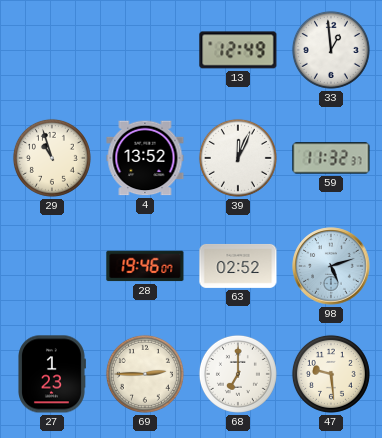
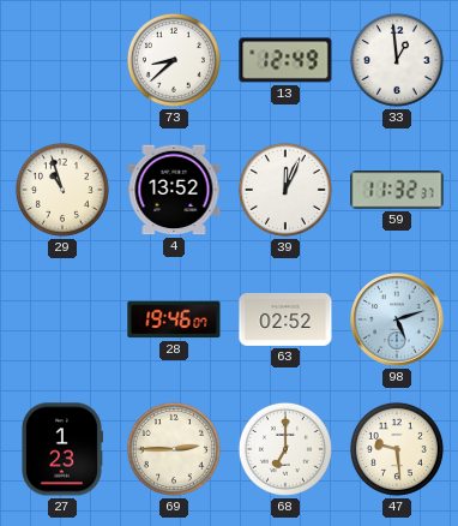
73: none -> 8:38 (174, 60)
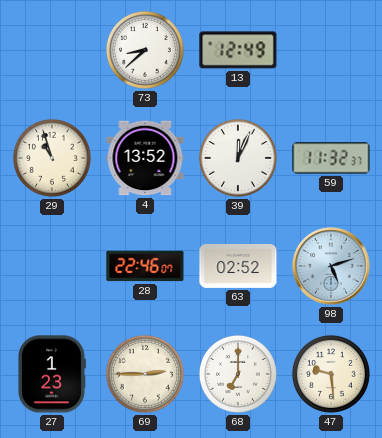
33: 12:59 -> none (397, 60)
28: 19:46 -> 22:46 (145, 266)
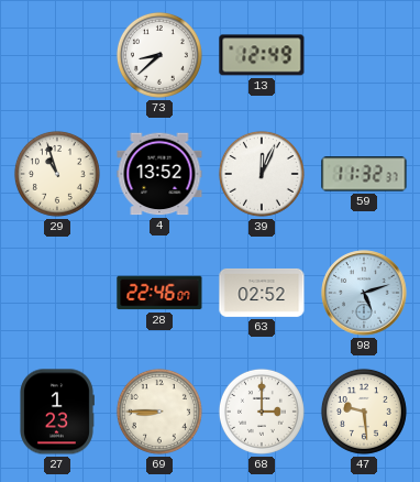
69: 2:45 -> 8:45 (159, 412)
68: 7:00 -> 3:00 (262, 412)
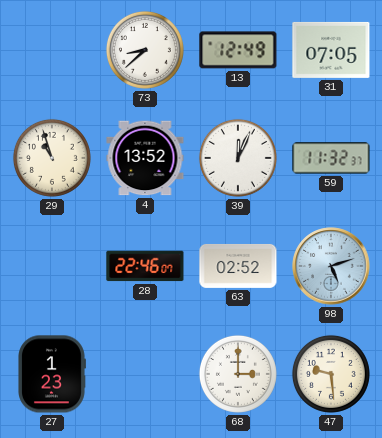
31: none -> 07:05 (331, 50)
69: 8:45 -> none (159, 412)
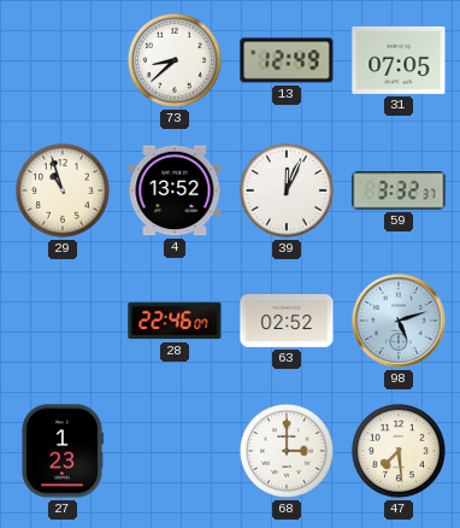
59: 11:32 -> 3:32 (399, 190)
47: 9:29 -> 7:29 (399, 451)
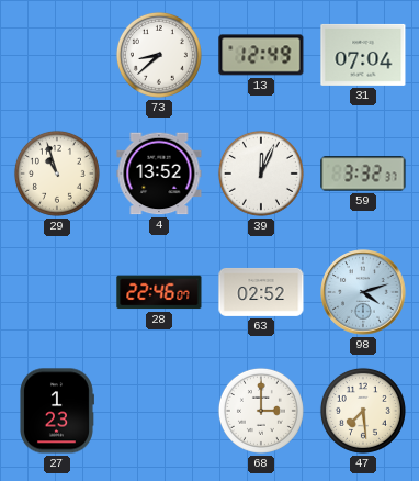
31: 07:05 -> 07:04 (363, 55)
98: 5:12 -> 4:12 (363, 292)
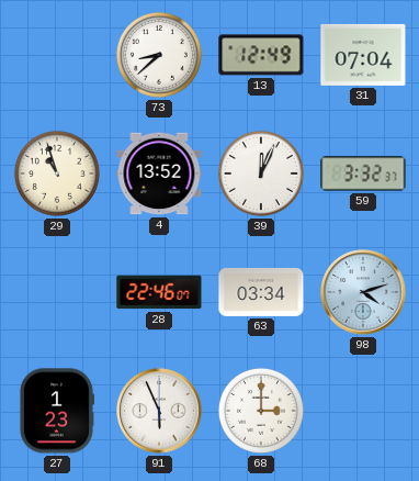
63: 02:52 -> 03:34 (261, 292)
91: none -> 5:56 (159, 411)
47: 7:29 -> none (363, 411)
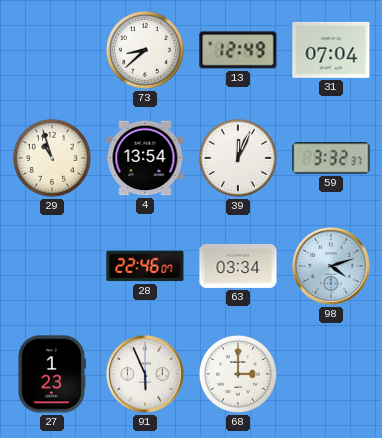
4: 13:52 -> 13:54 (145, 158)
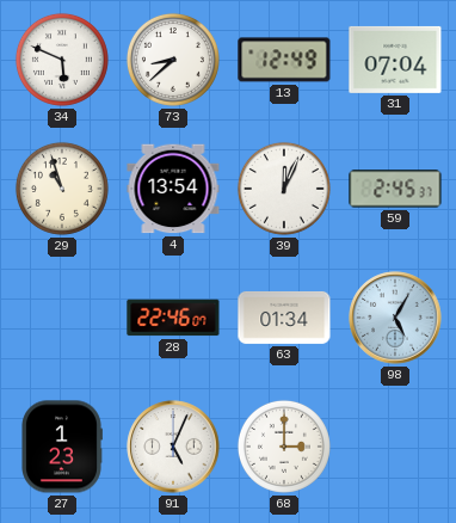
34: none -> 5:49 (62, 60)
59: 3:32 -> 2:45 (395, 189)
63: 03:34 -> 01:34 (284, 318)
98: 4:12 -> 5:05 (395, 318)
91: 5:56 -> 5:04 (173, 447)
